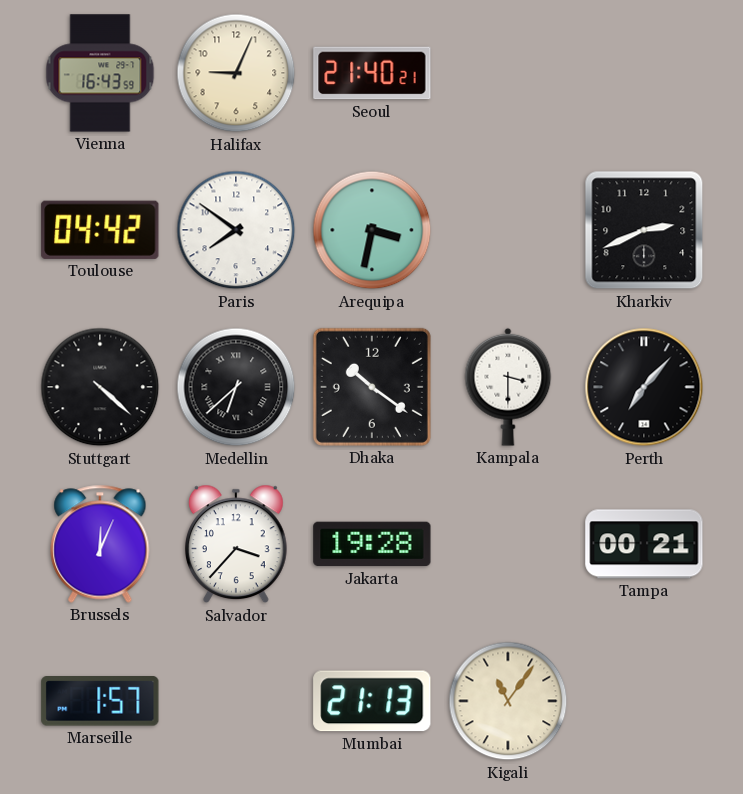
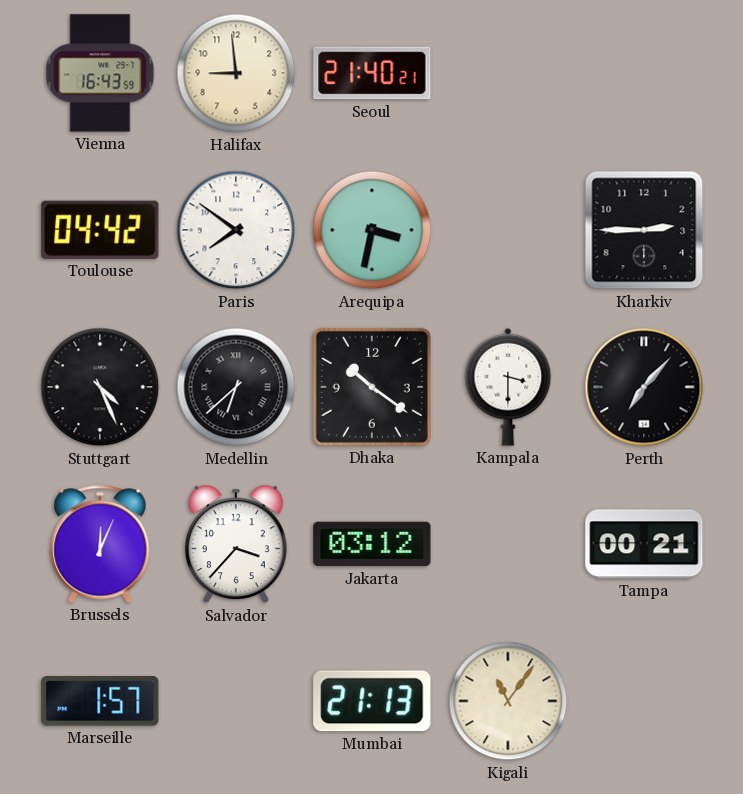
Halifax: 9:04 -> 8:59 (236, 73)
Kharkiv: 2:41 -> 2:45 (644, 230)
Stuttgart: 4:22 -> 4:26 (100, 387)
Jakarta: 19:28 -> 03:12 (372, 544)
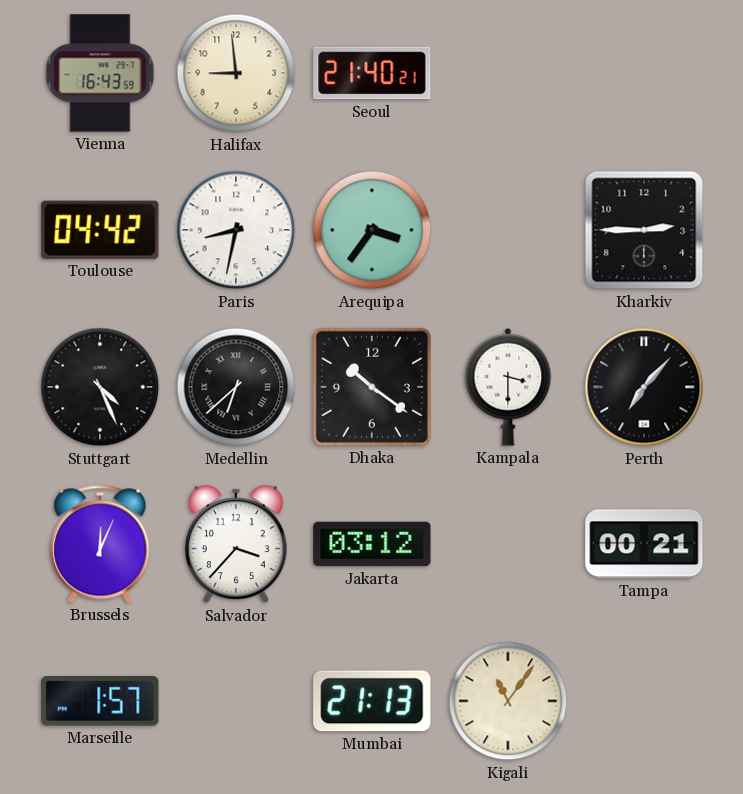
Paris: 7:51 -> 8:32 (236, 230)
Arequipa: 3:32 -> 3:36 (372, 230)
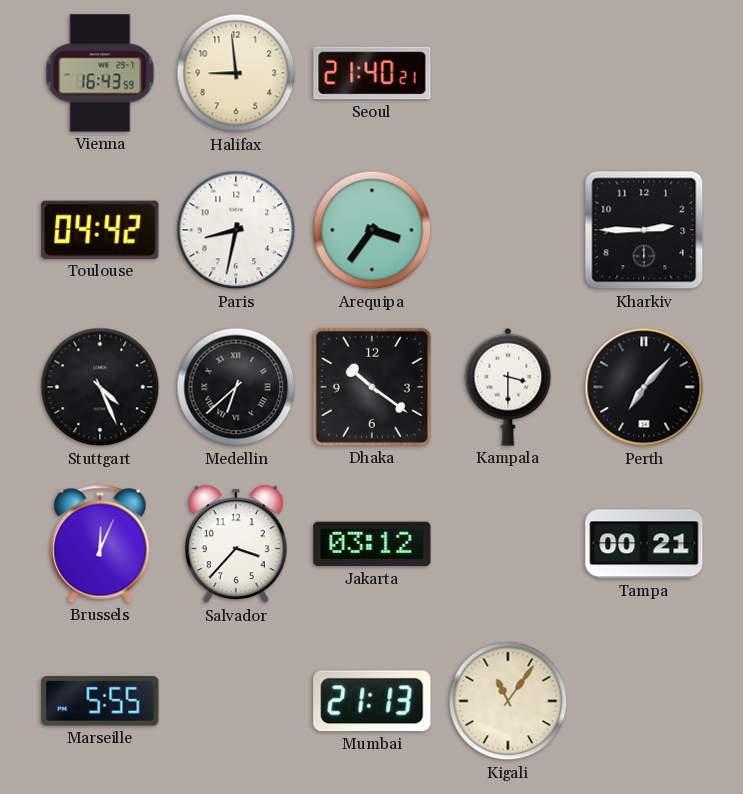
Marseille: 1:57 -> 5:55 (100, 702)
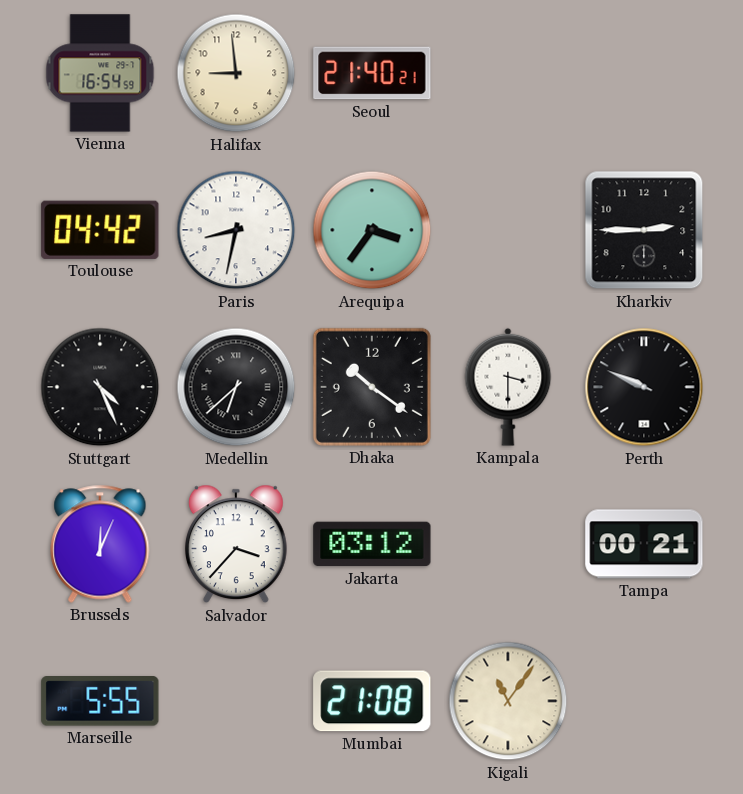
Vienna: 16:43 -> 16:54 (100, 73)
Perth: 7:07 -> 9:49 (644, 387)
Mumbai: 21:13 -> 21:08 (372, 701)
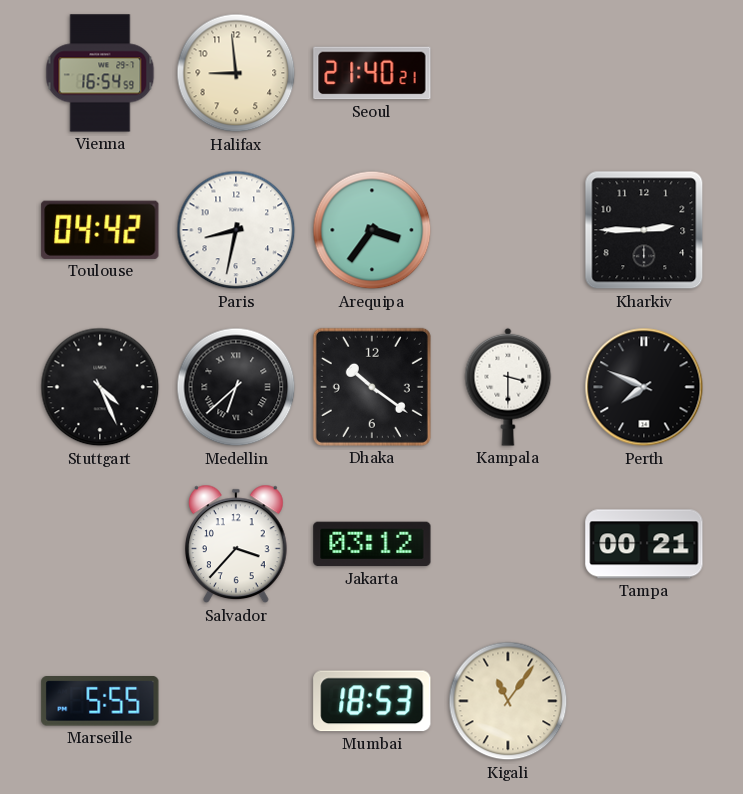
Perth: 9:49 -> 7:49 (644, 387)
Brussels: 12:04 -> none (100, 544)
Mumbai: 21:08 -> 18:53 (372, 701)
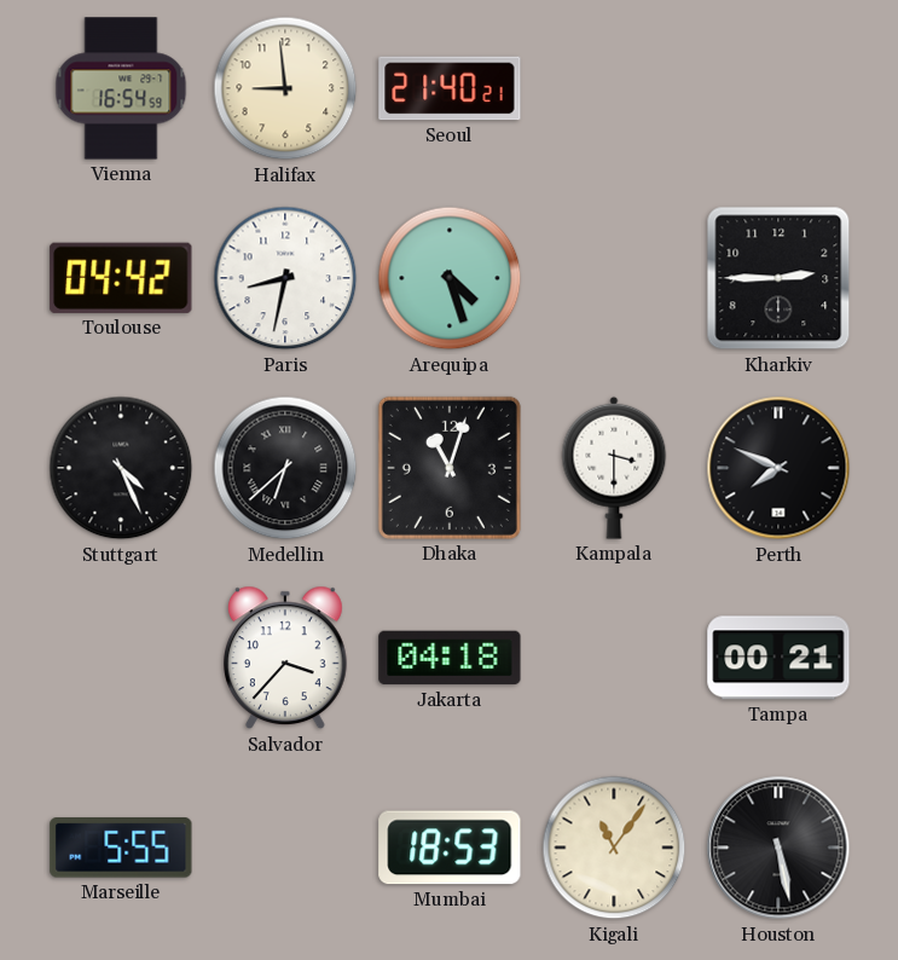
Arequipa: 3:36 -> 4:27 (450, 278)
Dhaka: 10:21 -> 11:03 (450, 468)
Jakarta: 03:12 -> 04:18 (450, 658)
Houston: none -> 5:28 (778, 848)
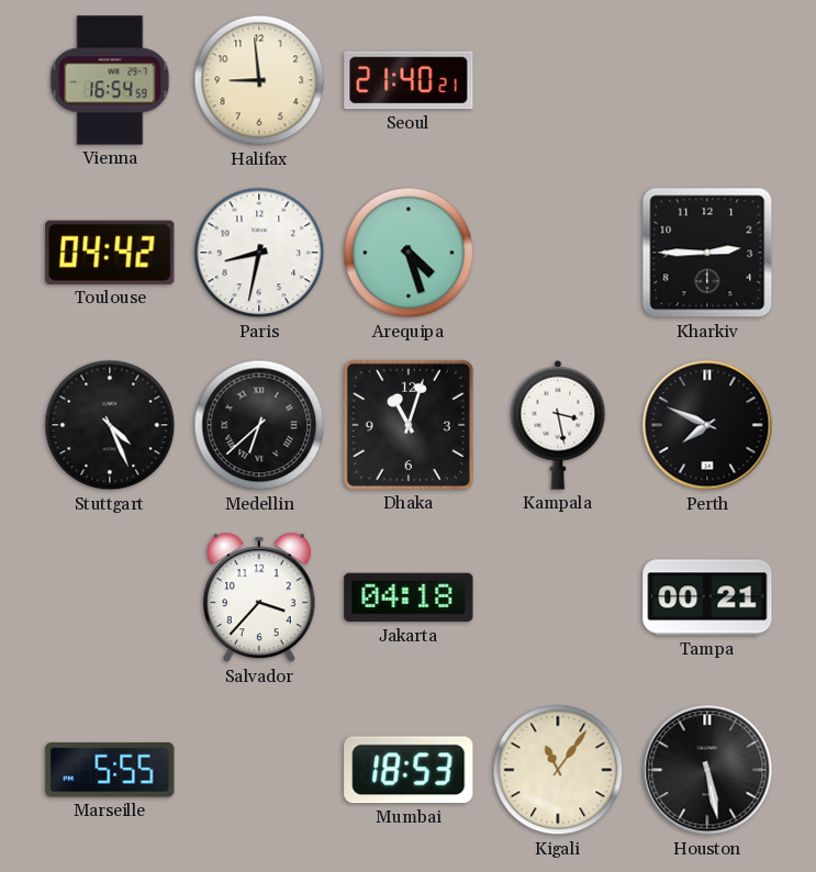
Kampala: 3:30 -> 3:28 (558, 425)
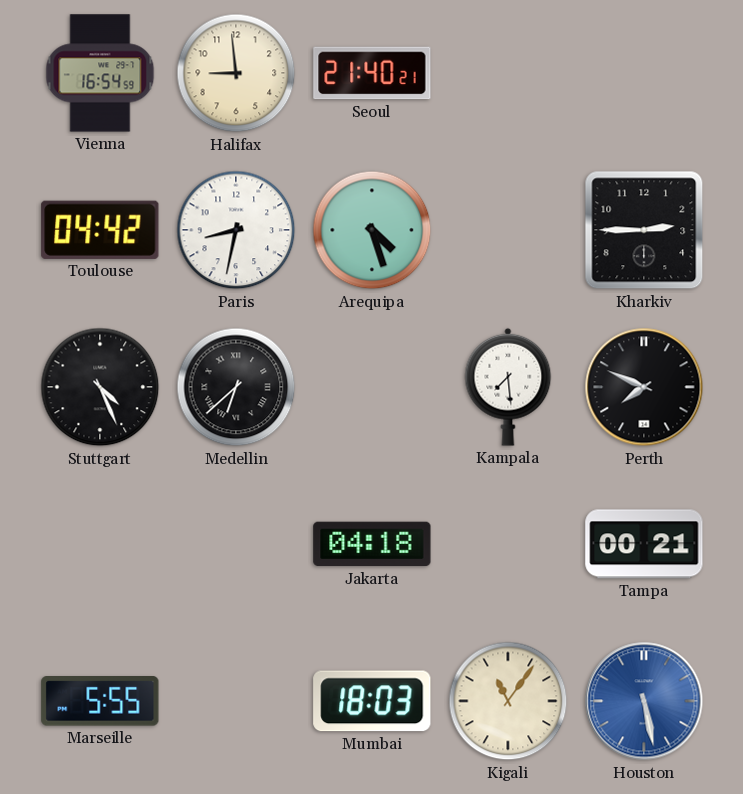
Dhaka: 11:03 -> none (409, 425)
Kampala: 3:28 -> 7:29 (508, 387)
Salvador: 3:37 -> none (259, 597)
Mumbai: 18:53 -> 18:03 (372, 701)
Houston dial: black -> blue (644, 701)
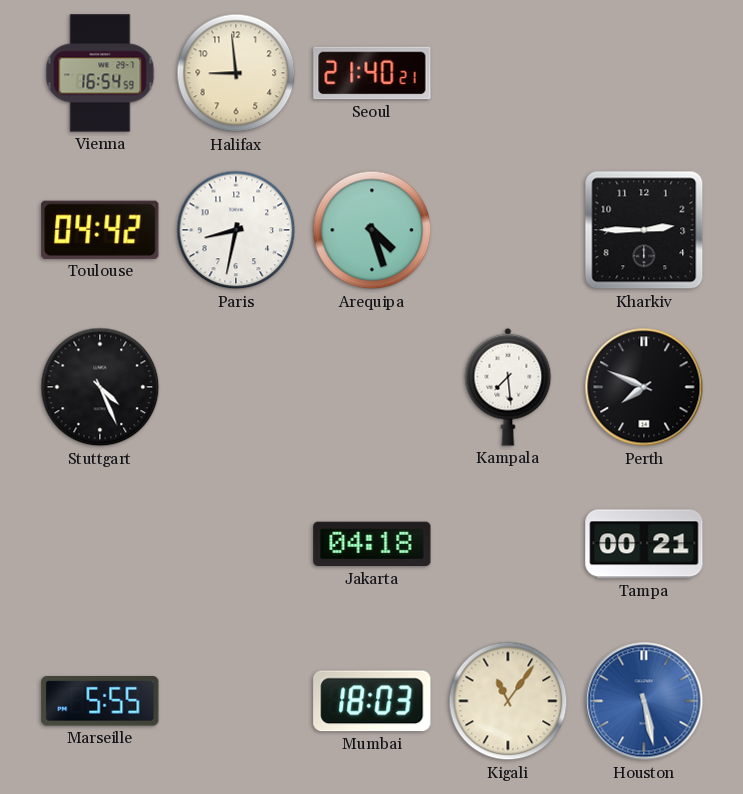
Medellin: 6:38 -> none (236, 387)
